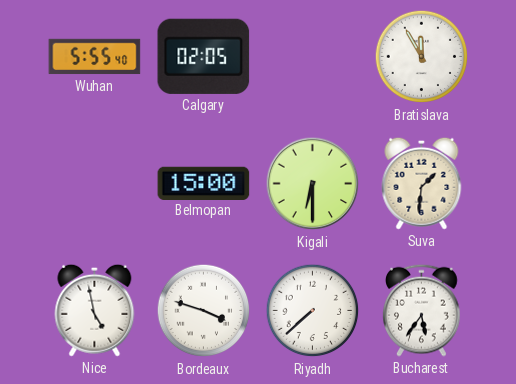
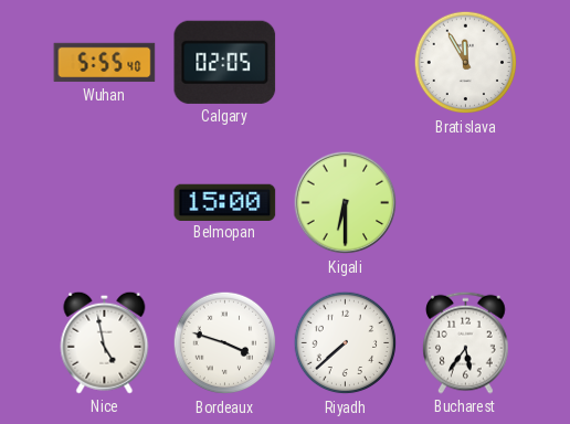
Suva: 1:31 -> none (422, 183)
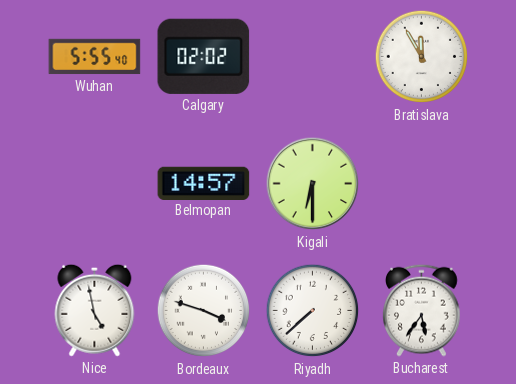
Calgary: 02:05 -> 02:02 (204, 56)
Belmopan: 15:00 -> 14:57 (204, 183)
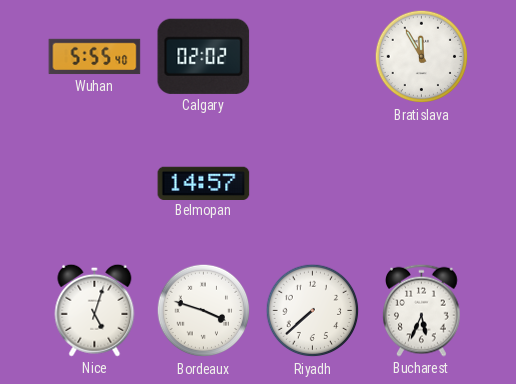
Kigali: 6:30 -> none (313, 184)
Nice: 4:58 -> 5:03 (95, 310)
Bucharest: 5:36 -> 5:34 (422, 310)
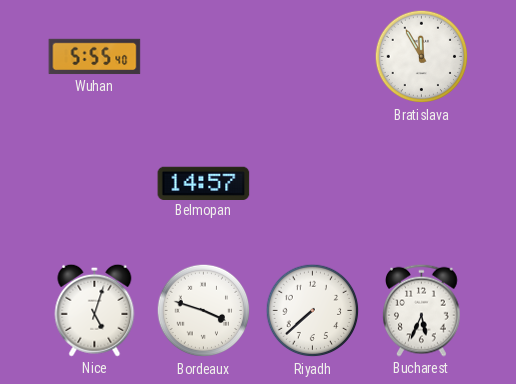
Calgary: 02:02 -> none (204, 56)
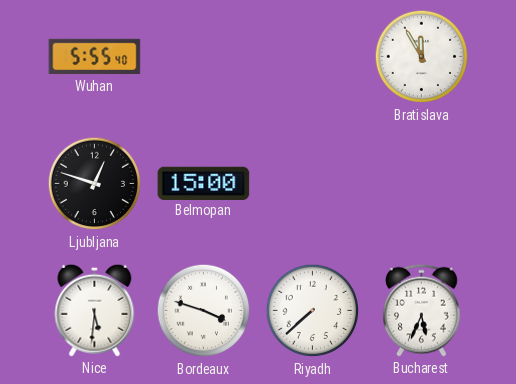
Ljubljana: none -> 12:48 (95, 184)
Belmopan: 14:57 -> 15:00 (204, 183)
Nice: 5:03 -> 5:31 (95, 310)
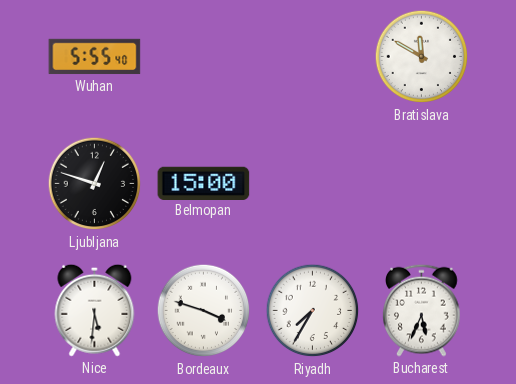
Bratislava: 11:55 -> 11:50 (422, 57)
Riyadh: 7:38 -> 7:35 (313, 311)
